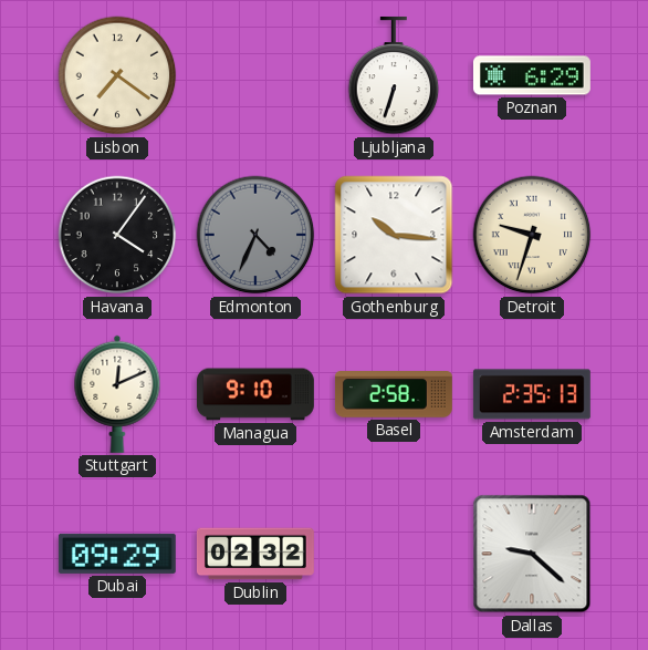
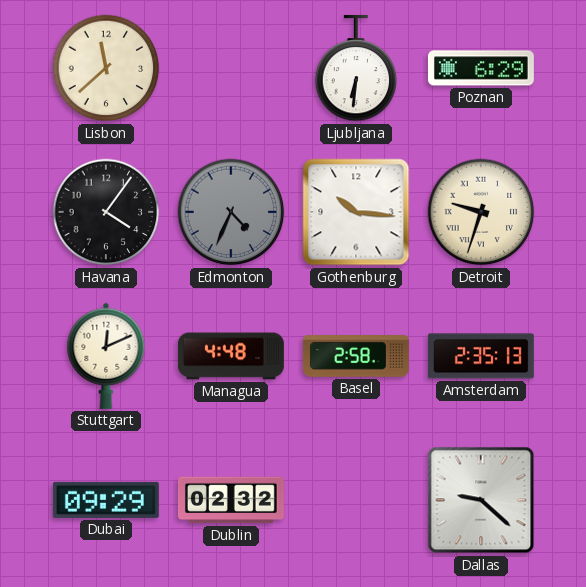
Lisbon: 7:21 -> 11:38 (106, 68)
Ljubljana: 6:33 -> 6:31 (356, 68)
Managua: 9:10 -> 4:48 (231, 356)
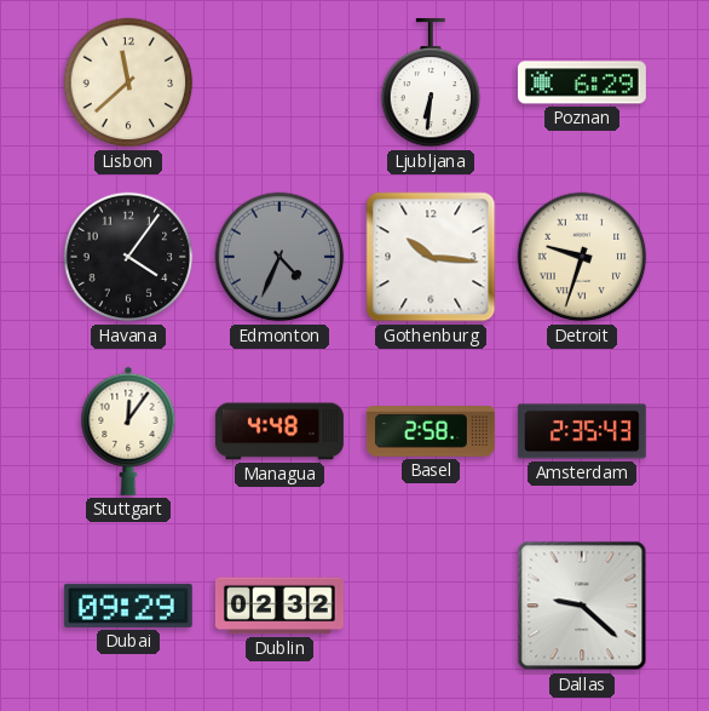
Stuttgart: 12:11 -> 12:06 (128, 431)
Amsterdam: 2:35:13 -> 2:35:43 (582, 431)
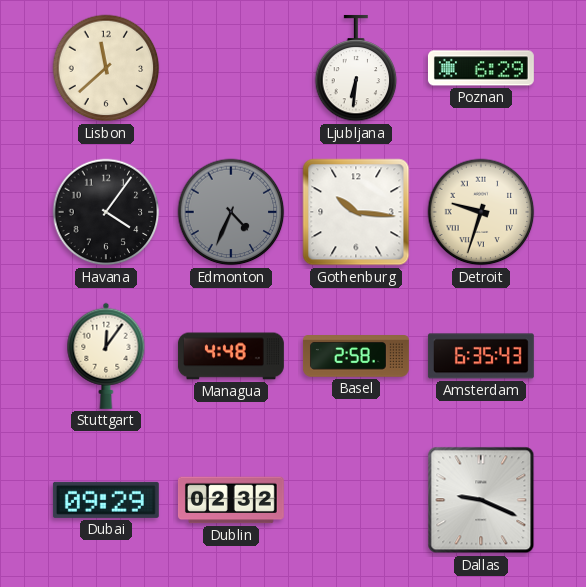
Amsterdam: 2:35 -> 6:35 (481, 356)
Dallas: 9:22 -> 9:19 (481, 500)
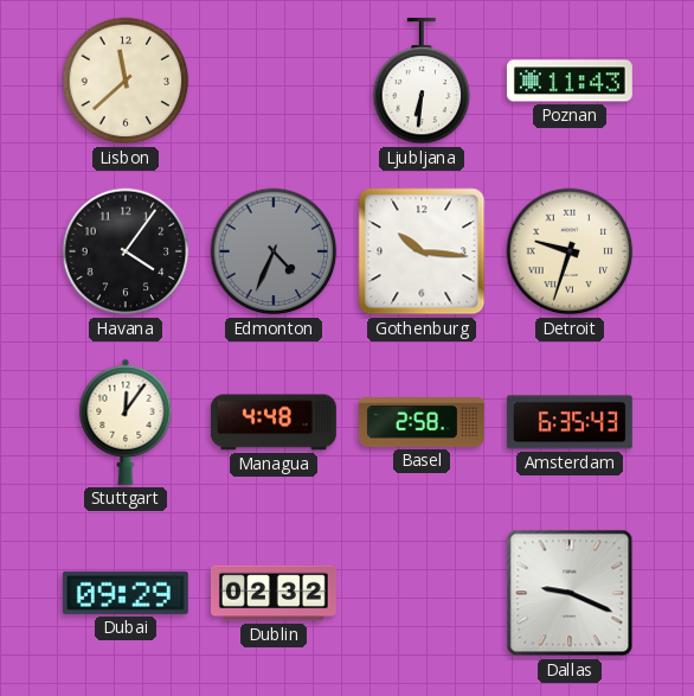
Poznan: 6:29 -> 11:43 (570, 81)
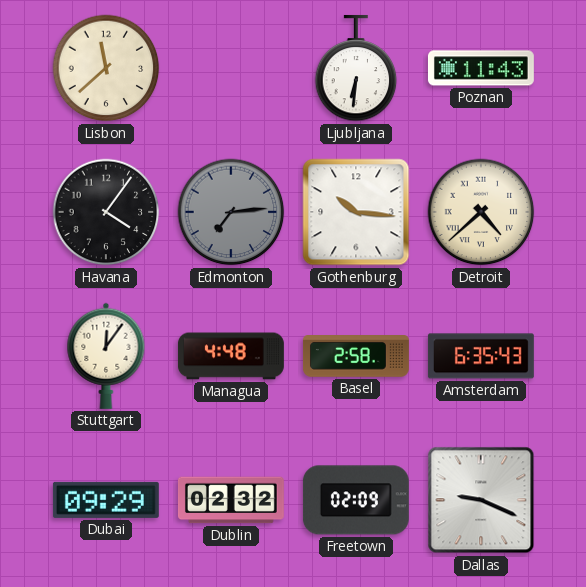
Edmonton: 4:34 -> 7:14 (231, 212)
Detroit: 9:33 -> 4:38 (481, 212)
Freetown: none -> 02:09 (356, 500)
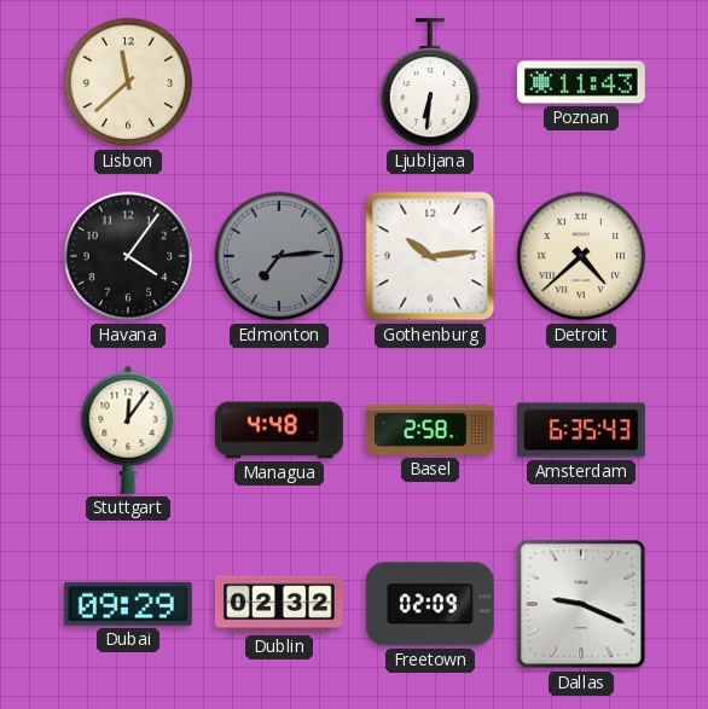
Gothenburg: 10:16 -> 10:14 (430, 256)
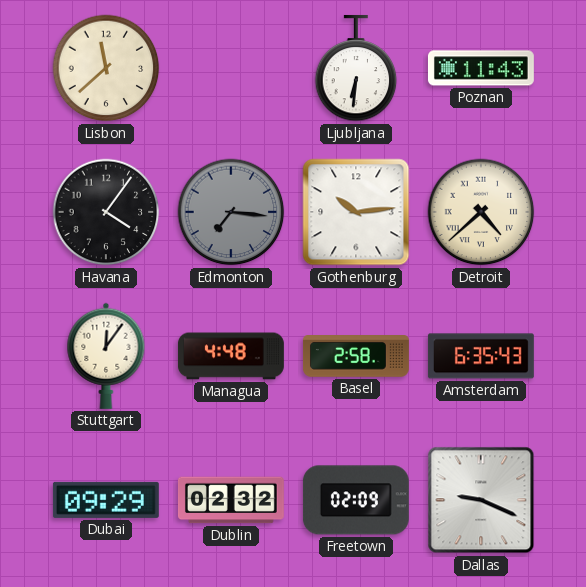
Edmonton: 7:14 -> 7:16 (231, 212)
